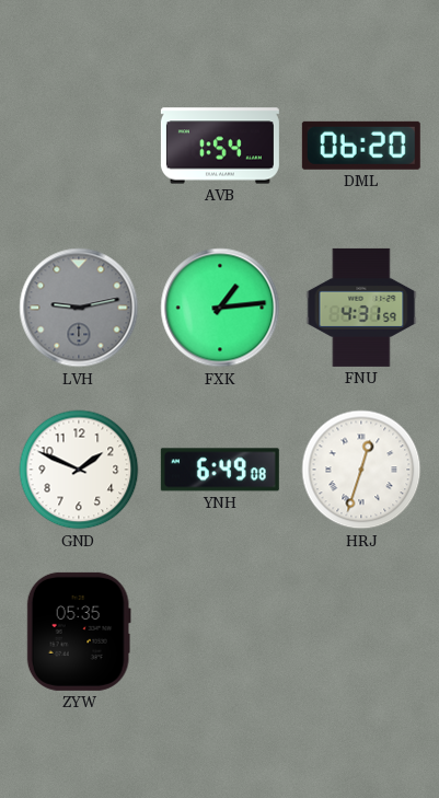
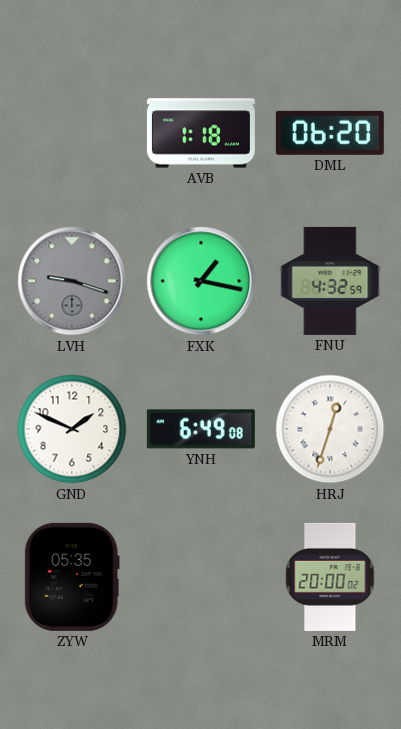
AVB: 1:54 -> 1:18 (201, 133)
LVH: 9:13 -> 9:18 (72, 281)
FXK: 1:14 -> 1:17 (201, 281)
FNU: 4:31 -> 4:32 (330, 281)
MRM: none -> 20:00 (330, 577)
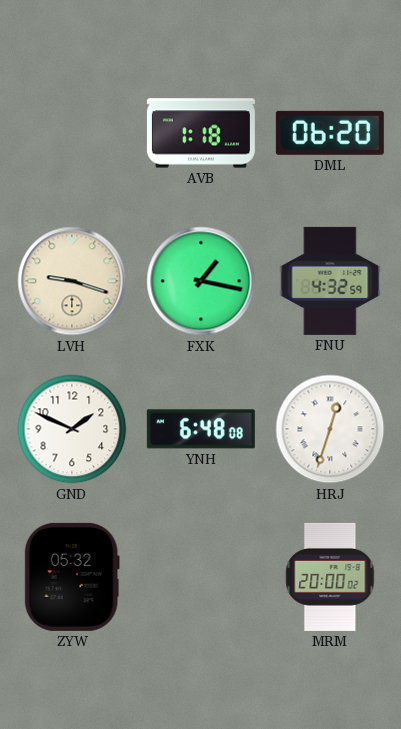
LVH dial: grey -> cream (72, 281)
YNH: 6:49 -> 6:48 (201, 429)
ZYW: 05:35 -> 05:32 (72, 577)
